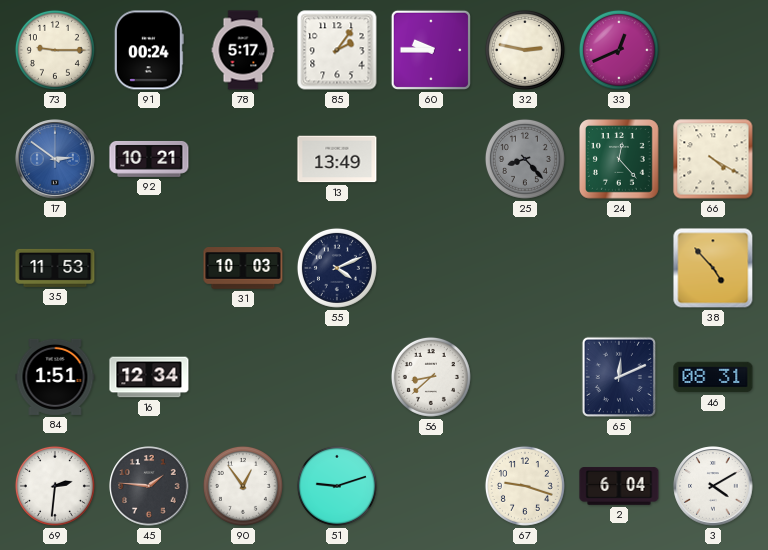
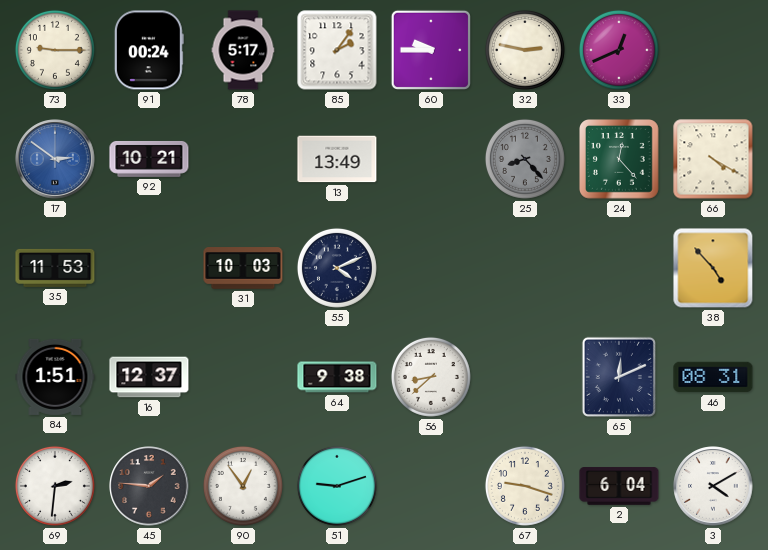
16: 12:34 -> 12:37 (149, 377)
64: none -> 9:38 (337, 377)
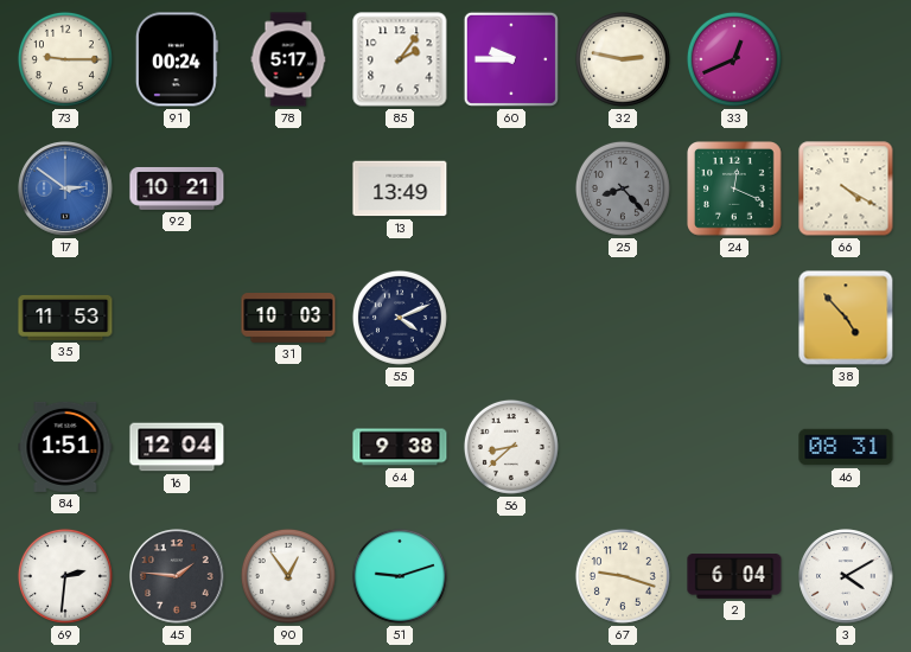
24: 12:23 -> 12:19 (735, 190)
16: 12:37 -> 12:04 (177, 447)
65: 12:11 -> none (619, 377)
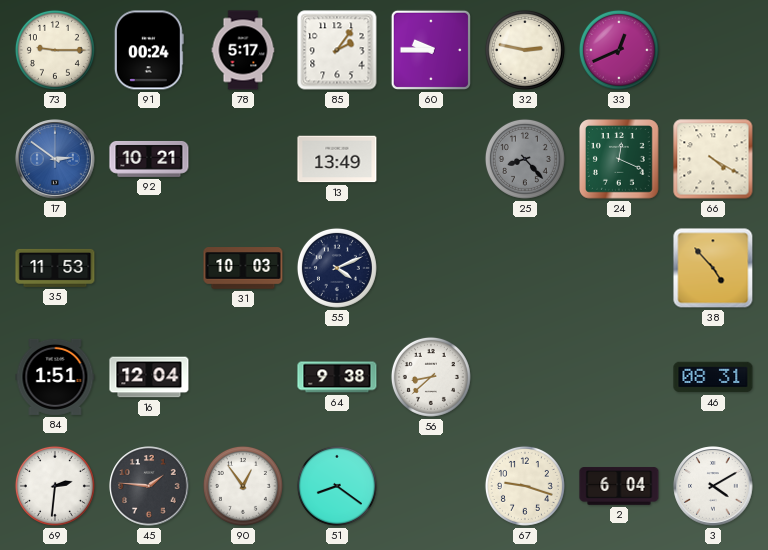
51: 9:12 -> 8:21 (337, 486)
